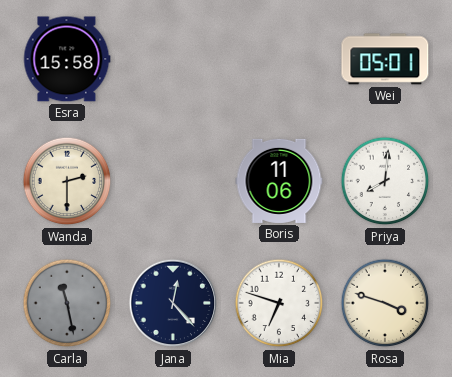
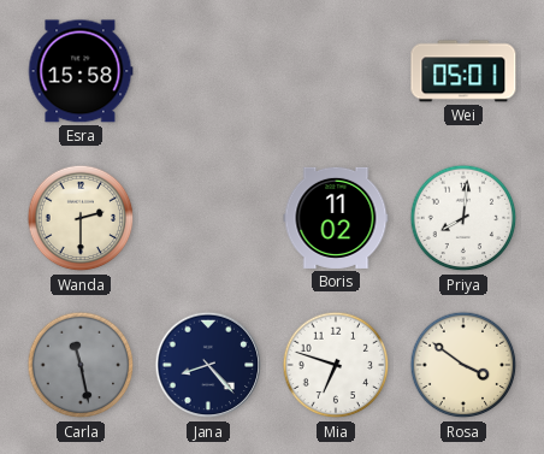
Boris: 11:06 -> 11:02 (336, 218)
Jana: 12:23 -> 8:23 (208, 365)
Rosa: 3:48 -> 3:51 (463, 365)
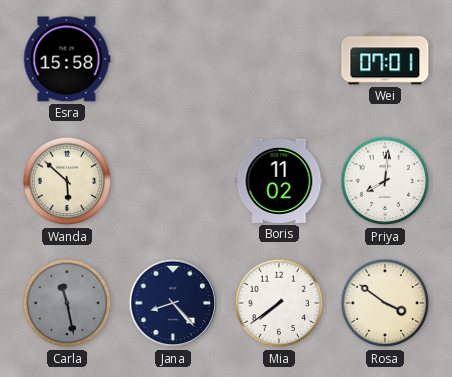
Wei: 05:01 -> 07:01 (385, 59)
Wanda: 2:30 -> 5:52 (67, 181)
Mia: 6:48 -> 7:39 (279, 303)
